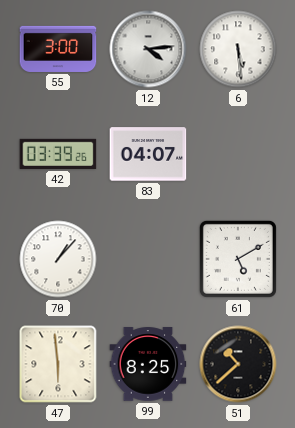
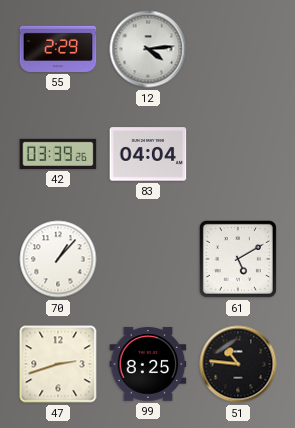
55: 3:00 -> 2:29 (58, 49)
6: 5:29 -> none (238, 49)
83: 04:07 -> 04:04 (148, 154)
47: 5:59 -> 2:42 (58, 364)
51: 10:38 -> 10:46 (238, 364)
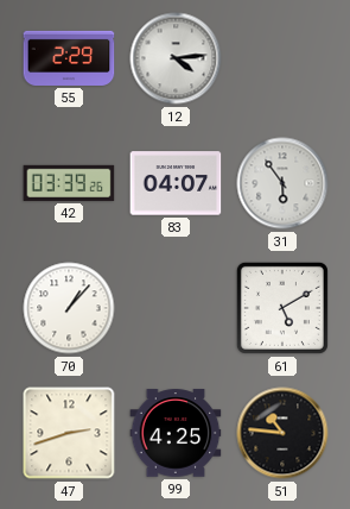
83: 04:04 -> 04:07 (176, 183)
31: none -> 5:54 (282, 183)
99: 8:25 -> 4:25 (176, 433)
